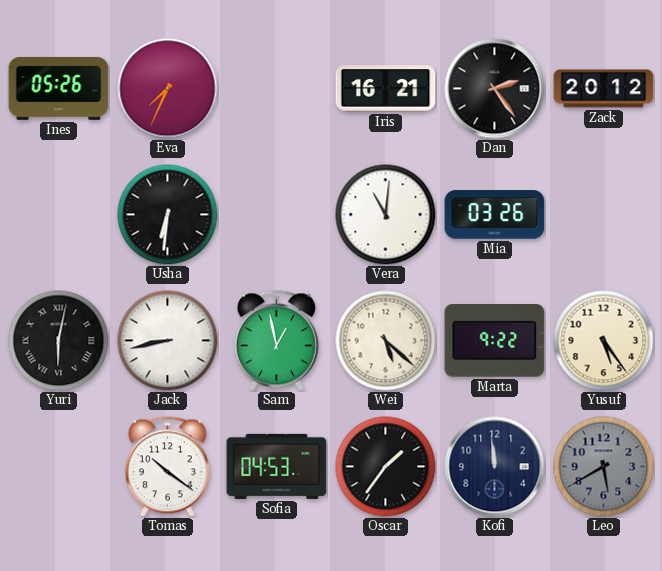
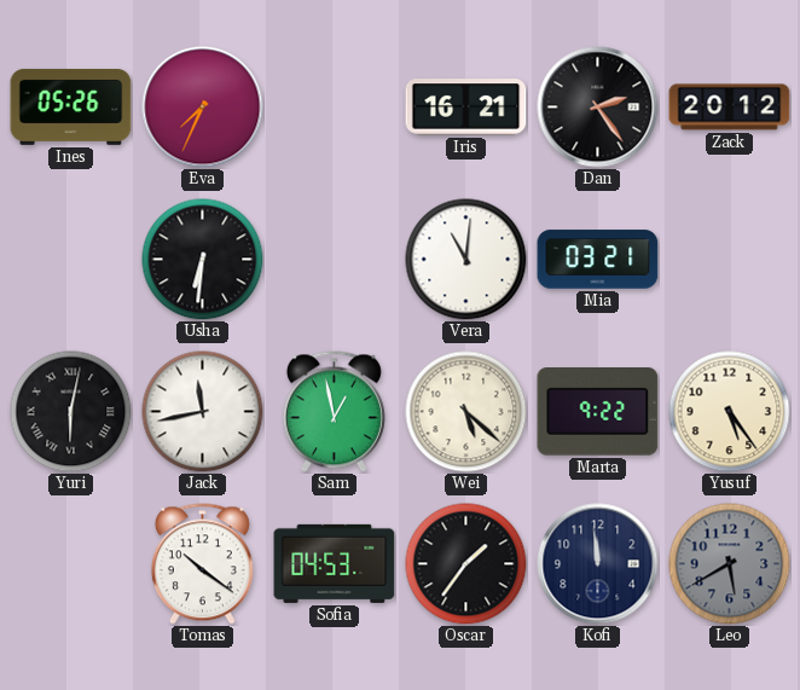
Mia: 03:26 -> 03:21 (598, 260)
Jack: 8:43 -> 11:43 (203, 412)
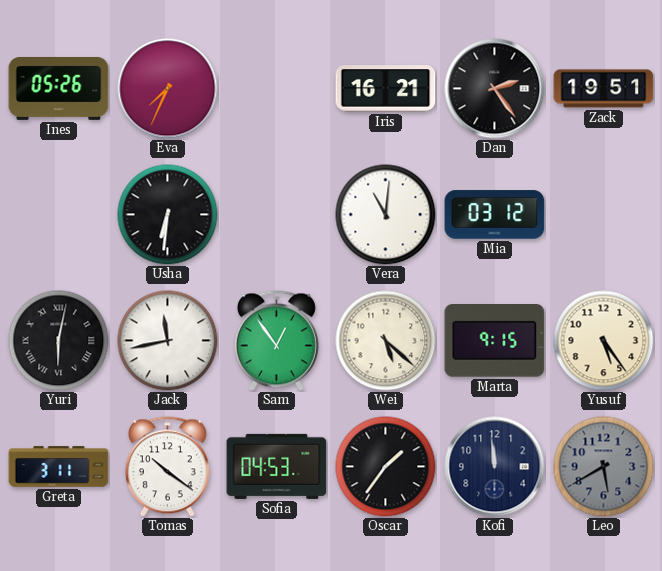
Zack: 20:12 -> 19:51 (604, 89)
Mia: 03:21 -> 03:12 (495, 215)
Sam: 12:58 -> 12:54 (276, 341)
Marta: 9:22 -> 9:15 (495, 341)
Greta: none -> 3:11 (59, 467)
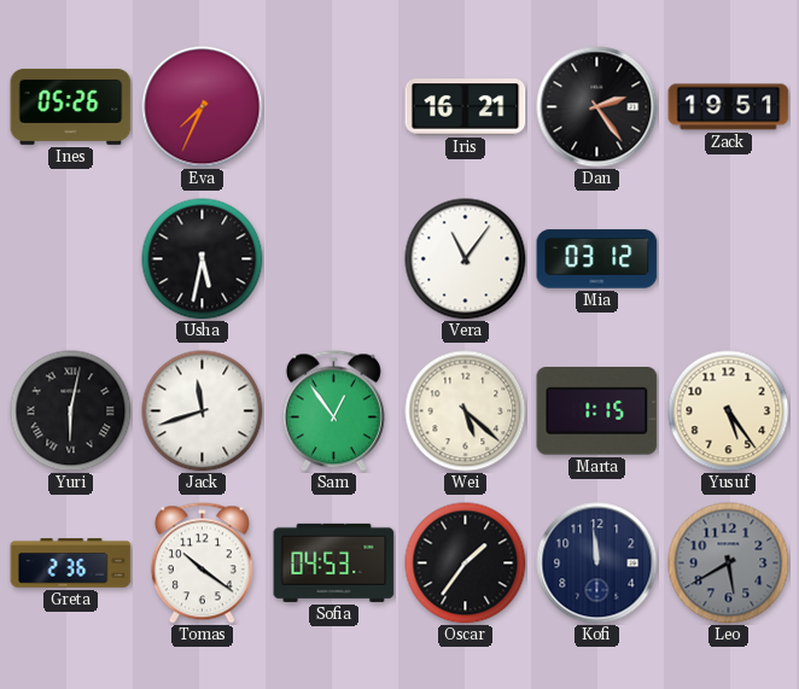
Usha: 6:31 -> 5:32 (203, 259)
Vera: 11:01 -> 11:06 (466, 259)
Jack: 11:43 -> 11:42 (203, 411)
Marta: 9:15 -> 1:15 (597, 411)
Greta: 3:11 -> 2:36 (71, 564)
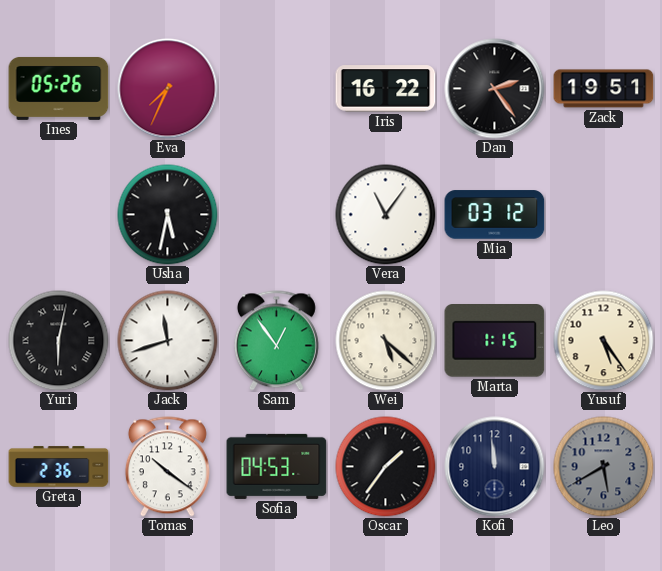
Iris: 16:21 -> 16:22 (386, 89)
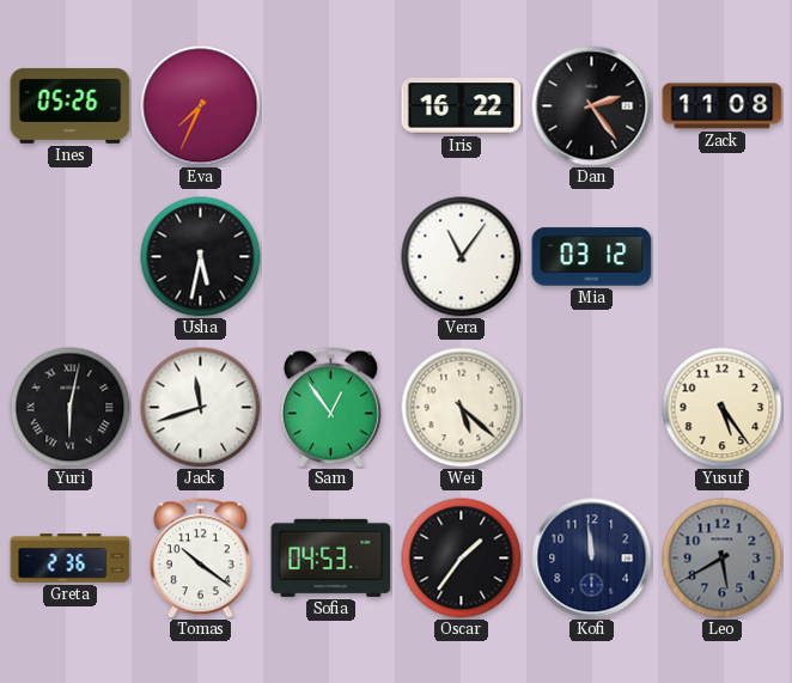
Zack: 19:51 -> 11:08 (723, 106)
Marta: 1:15 -> none (495, 341)
